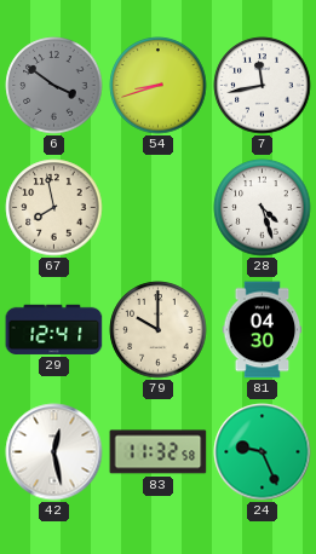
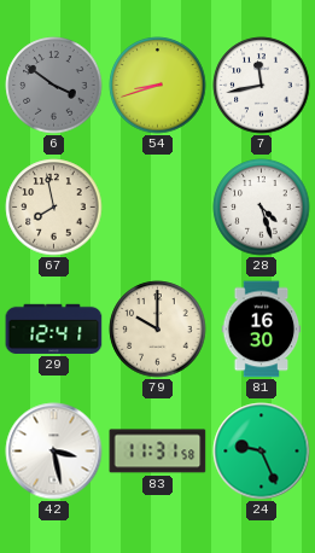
81: 04:30 -> 16:30 (262, 330)
42: 12:28 -> 3:28 (54, 452)
83: 11:32 -> 11:31 (158, 452)
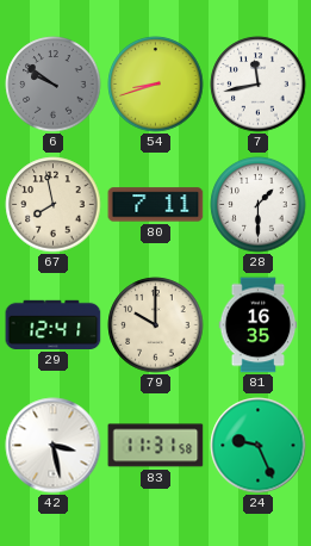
6: 3:51 -> 9:51 (54, 85)
80: none -> 7:11 (156, 205)
28: 4:27 -> 1:30 (259, 205)
81: 16:30 -> 16:35 (259, 325)
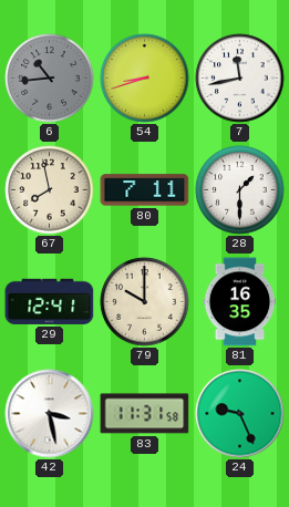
6: 9:51 -> 10:44 (50, 79)
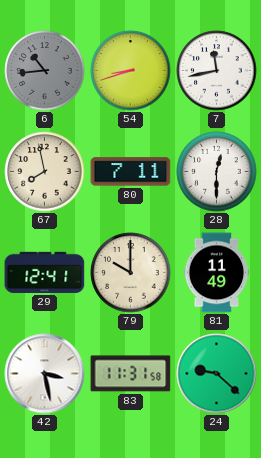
28: 1:30 -> 12:30 (217, 172)
81: 16:35 -> 11:49 (217, 273)
24: 9:26 -> 9:22 (217, 374)
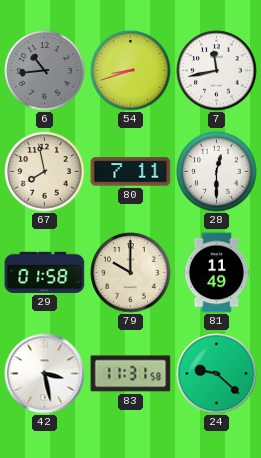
29: 12:41 -> 01:58 (45, 272)
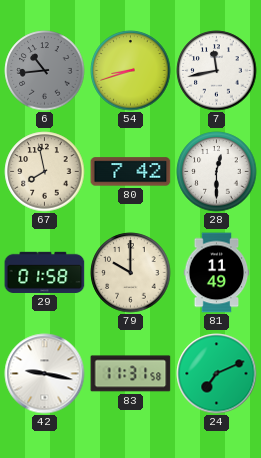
80: 7:11 -> 7:42 (131, 172)
42: 3:28 -> 9:17 (45, 374)
24: 9:22 -> 7:11 (217, 374)
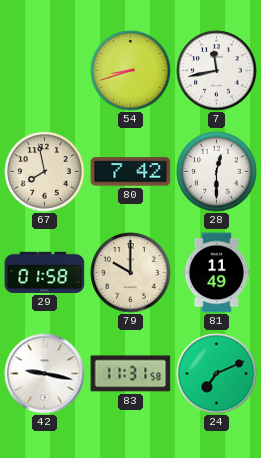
6: 10:44 -> none (45, 71)
